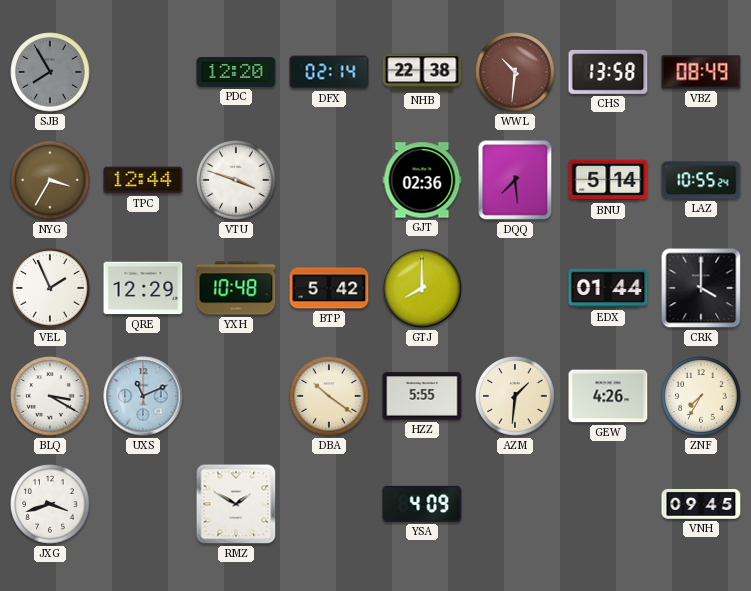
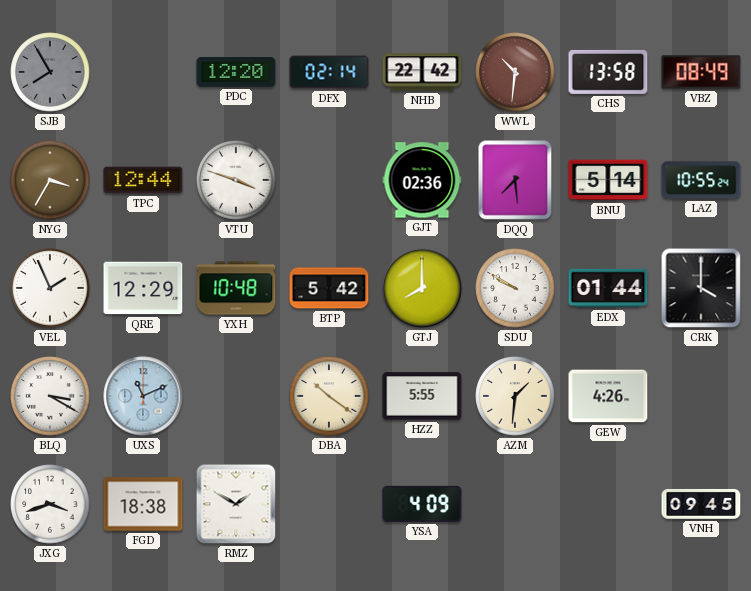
NHB: 22:38 -> 22:42 (422, 72)
SDU: none -> 9:50 (515, 288)
ZNF: 7:35 -> none (701, 396)
FGD: none -> 18:38 (143, 504)
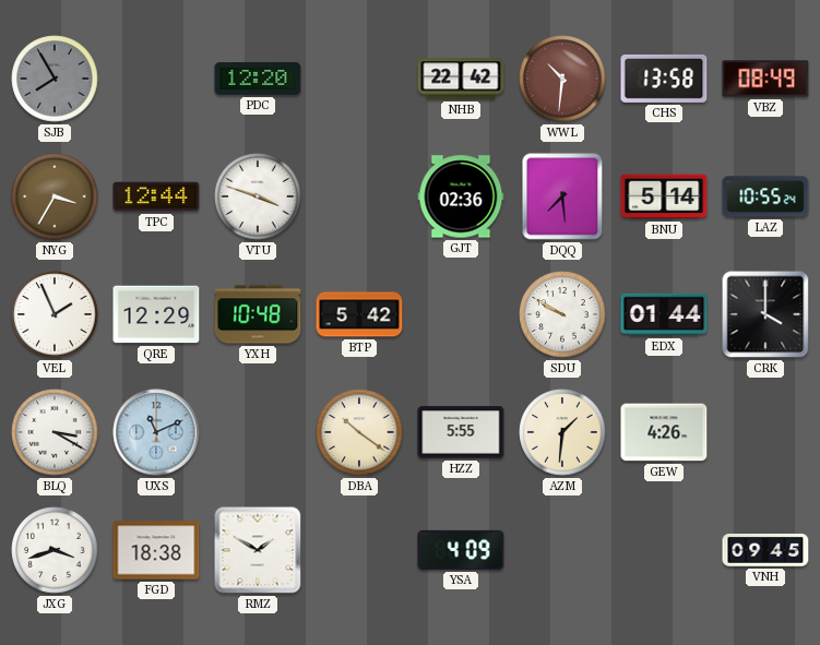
DFX: 02:14 -> none (329, 72)
GTJ: 8:00 -> none (422, 288)
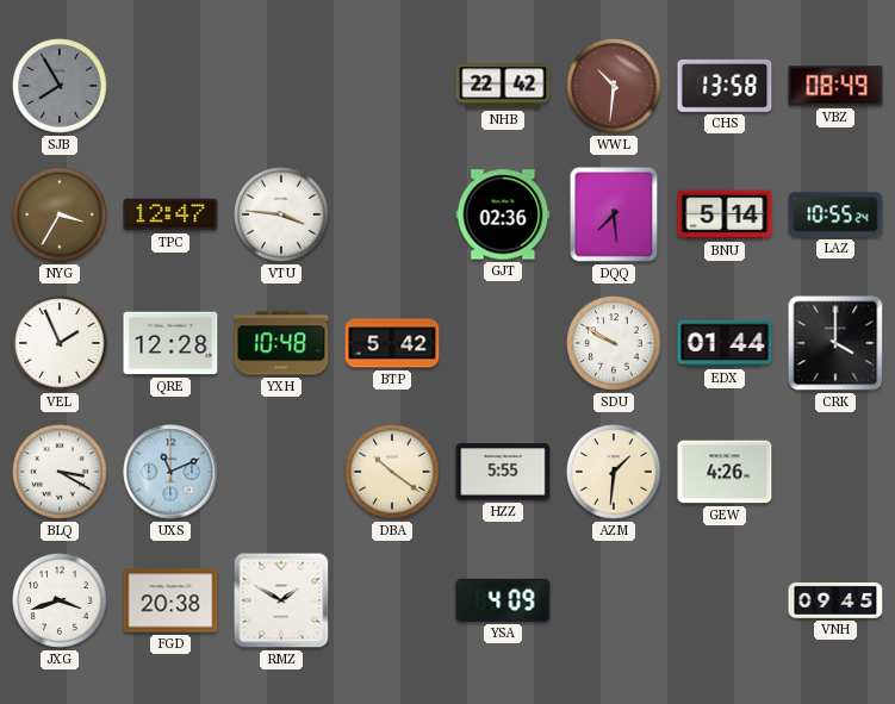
PDC: 12:20 -> none (258, 80)
TPC: 12:44 -> 12:47 (170, 214)
VTU: 3:48 -> 3:46 (281, 214)
QRE: 12:29 -> 12:28 (170, 343)
FGD: 18:38 -> 20:38 (170, 600)
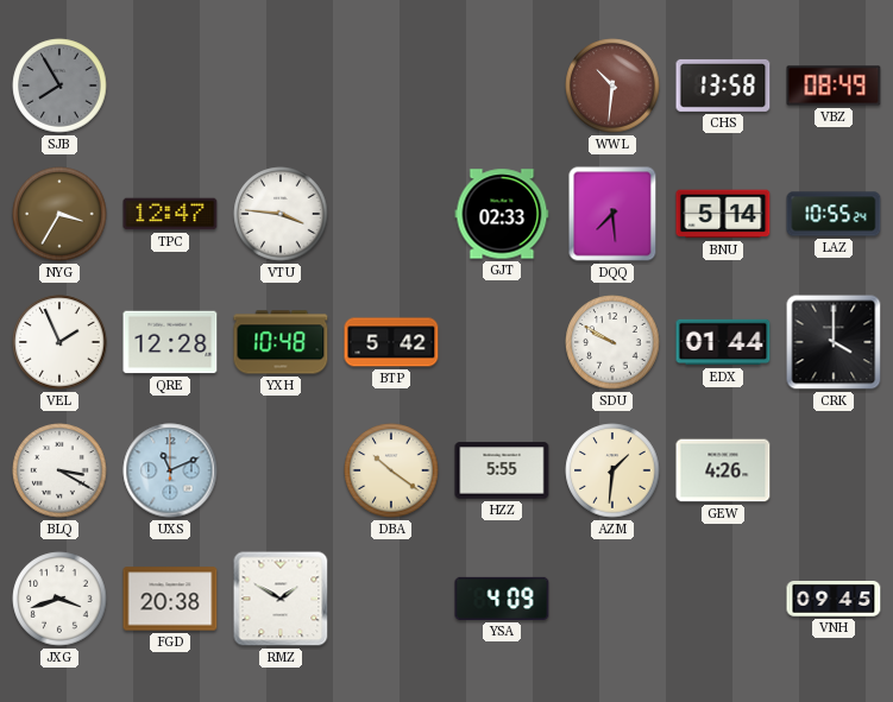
NHB: 22:42 -> none (503, 86)
GJT: 02:36 -> 02:33 (502, 214)
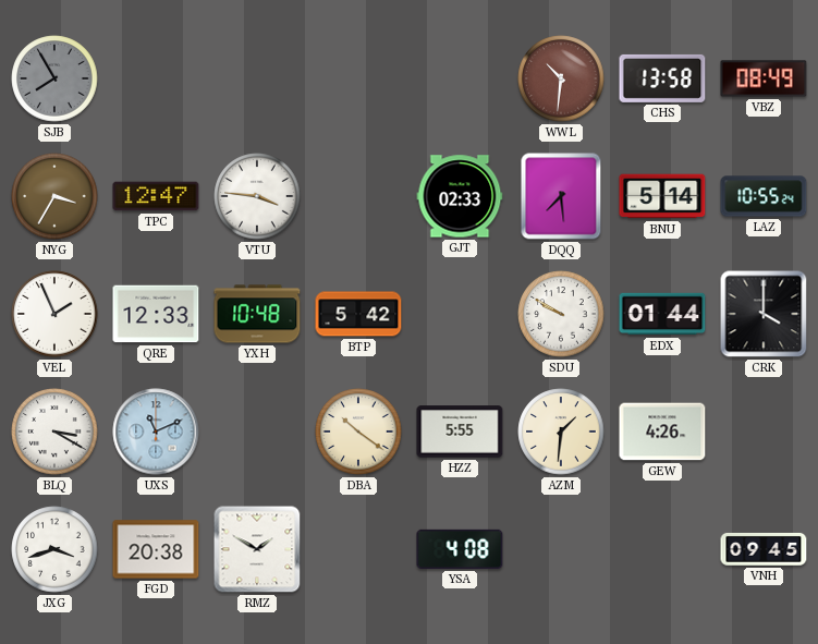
QRE: 12:28 -> 12:33 (156, 314)
YSA: 4:09 -> 4:08 (460, 549)
